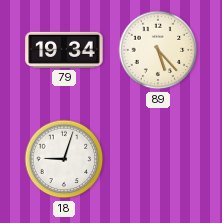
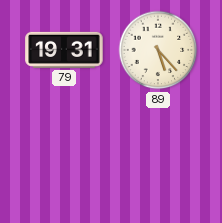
79: 19:34 -> 19:31 (64, 50)
18: 9:03 -> none (64, 159)
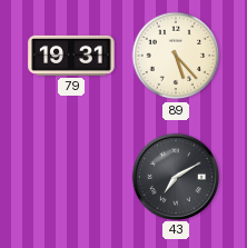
43: none -> 7:10 (175, 176)
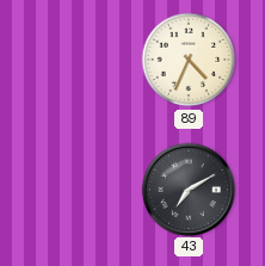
79: 19:31 -> none (71, 56)
89: 5:23 -> 4:34 (189, 60)
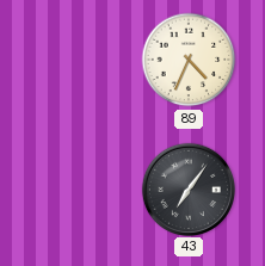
43: 7:10 -> 7:06 (187, 188)
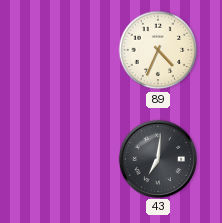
43: 7:06 -> 7:01 (157, 158)
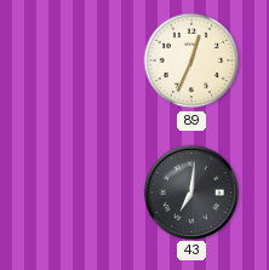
89: 4:34 -> 12:34 (191, 61)
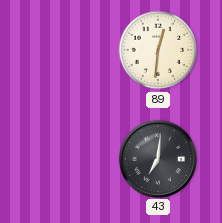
89: 12:34 -> 12:31 (158, 50)
